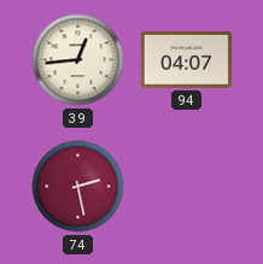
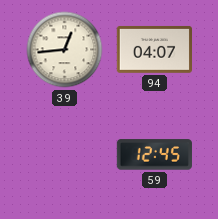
74: 2:28 -> none (78, 187)
59: none -> 12:45 (154, 155)
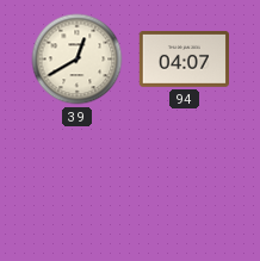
39: 12:44 -> 12:40 (78, 60)
59: 12:45 -> none (154, 155)
